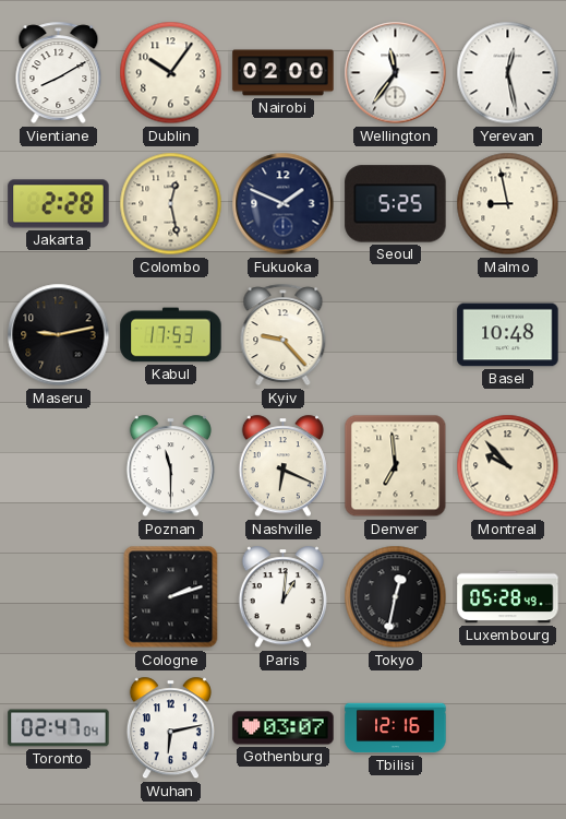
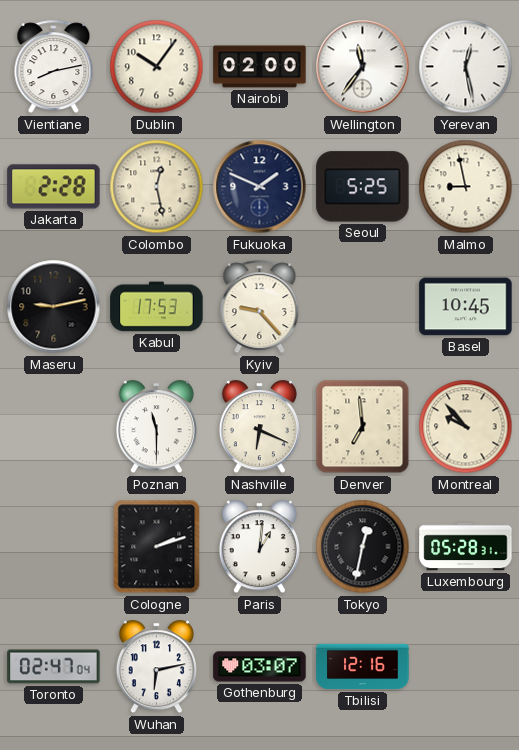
Vientiane: 8:10 -> 8:13 (54, 67)
Basel: 10:48 -> 10:45 (466, 307)
Luxembourg: 05:28:49 -> 05:28:31 (466, 547)
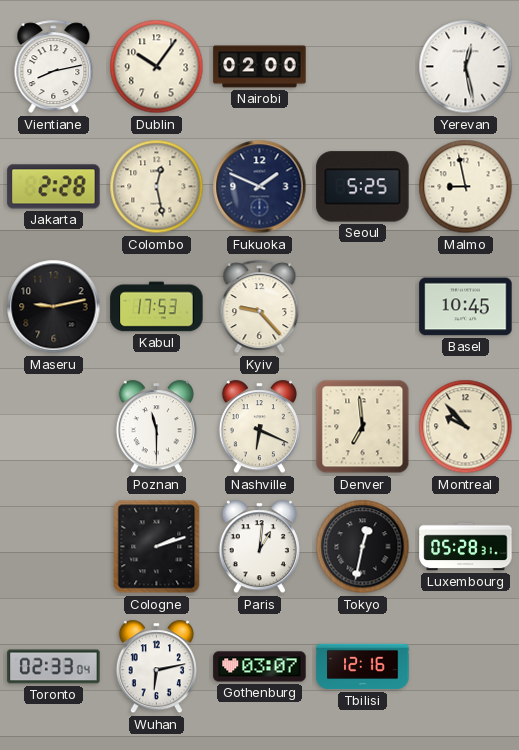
Wellington: 11:36 -> none (363, 67)
Toronto: 02:47 -> 02:33 (54, 667)
